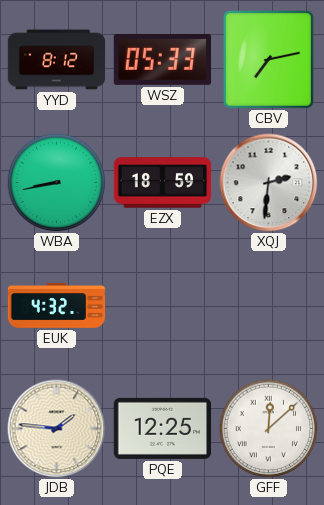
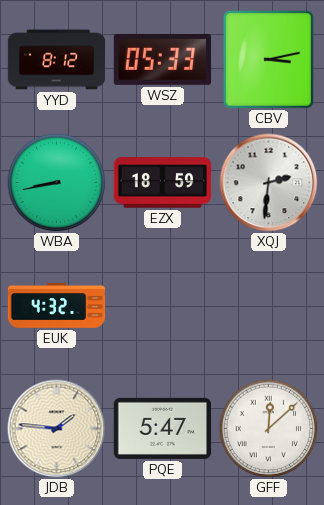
CBV: 7:13 -> 3:13 (268, 59)
PQE: 12:25 -> 5:47 (163, 428)
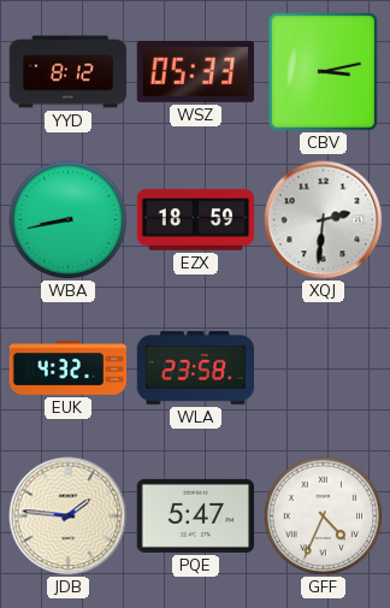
WLA: none -> 23:58 (196, 368)
GFF: 12:08 -> 4:34 (324, 516)
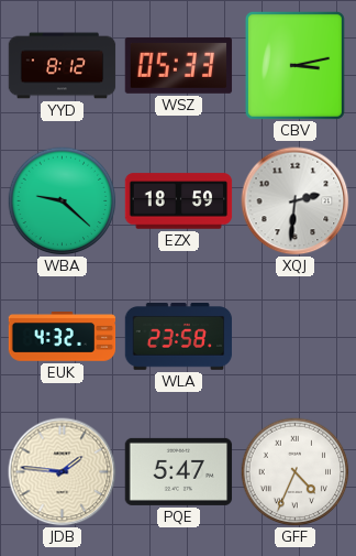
WBA: 8:43 -> 9:22 (63, 201)
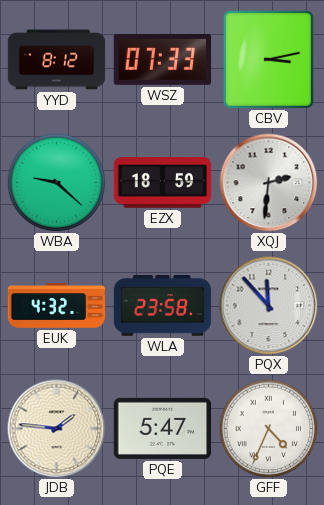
WSZ: 05:33 -> 07:33 (163, 59)
PQX: none -> 11:53 (269, 306)
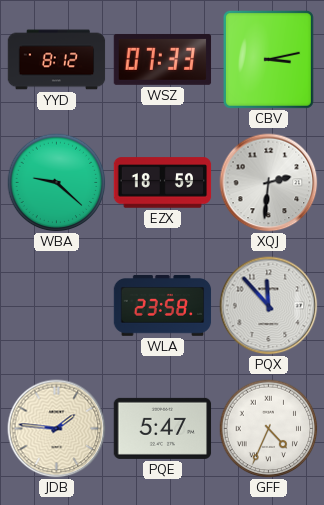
EUK: 4:32 -> none (57, 306)
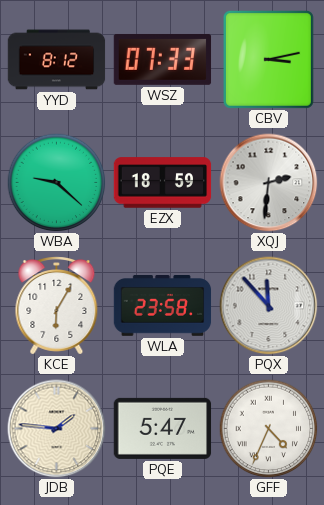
KCE: none -> 6:05 (57, 306)
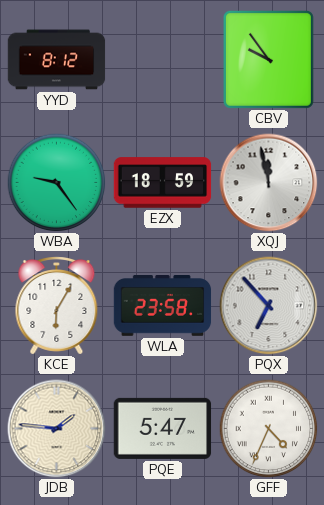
WSZ: 07:33 -> none (163, 59)
CBV: 3:13 -> 9:54 (268, 59)
WBA: 9:22 -> 9:24 (57, 183)
XQJ: 2:31 -> 11:58 (269, 183)
PQX: 11:53 -> 6:53 (269, 306)
